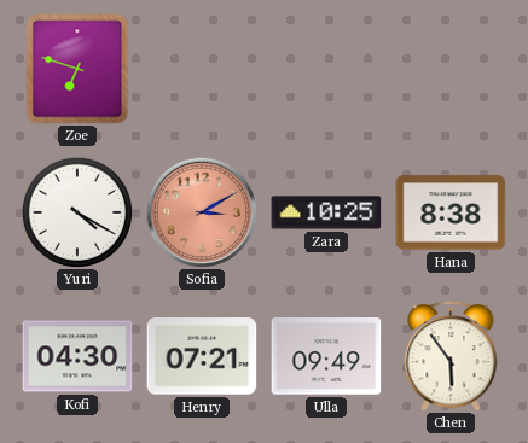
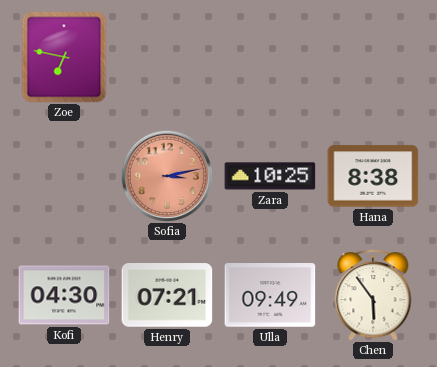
Zoe: 6:48 -> 6:47 (64, 57)
Yuri: 4:20 -> none (77, 212)
Sofia: 3:10 -> 3:13 (166, 175)
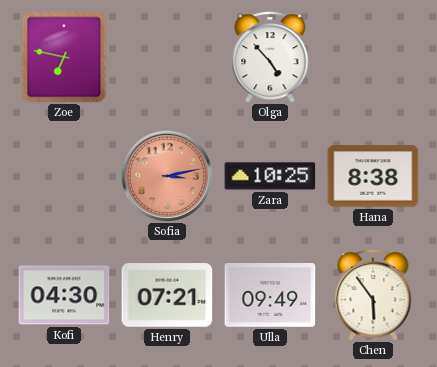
Olga: none -> 4:53 (270, 57)
